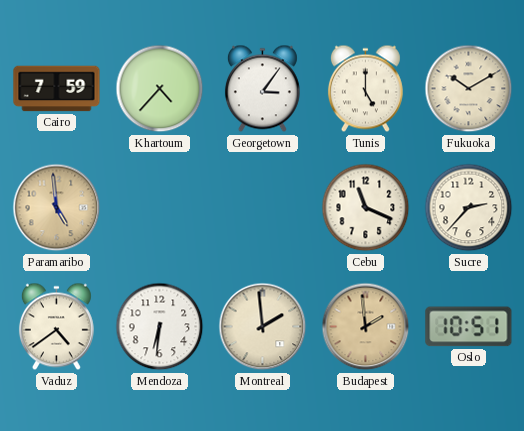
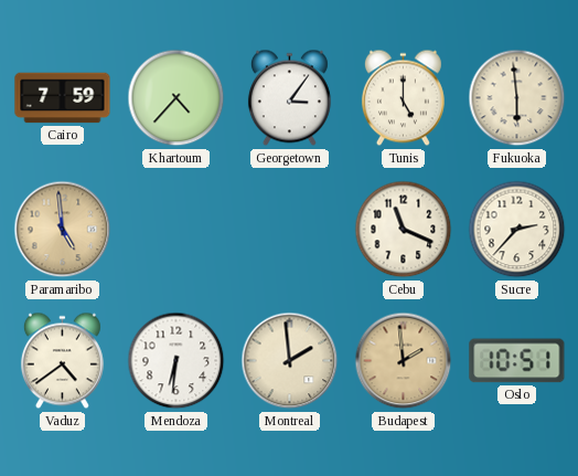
Fukuoka: 10:10 -> 5:59 (517, 98)
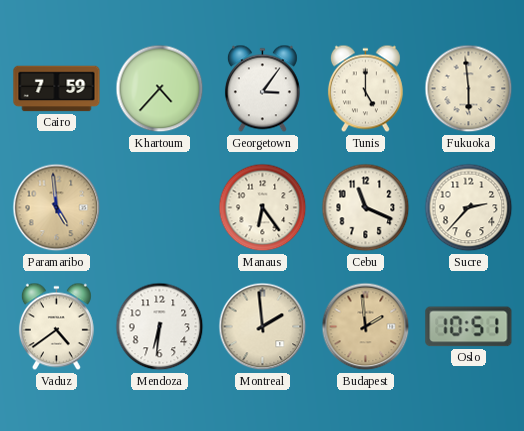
Manaus: none -> 6:24 (263, 208)
